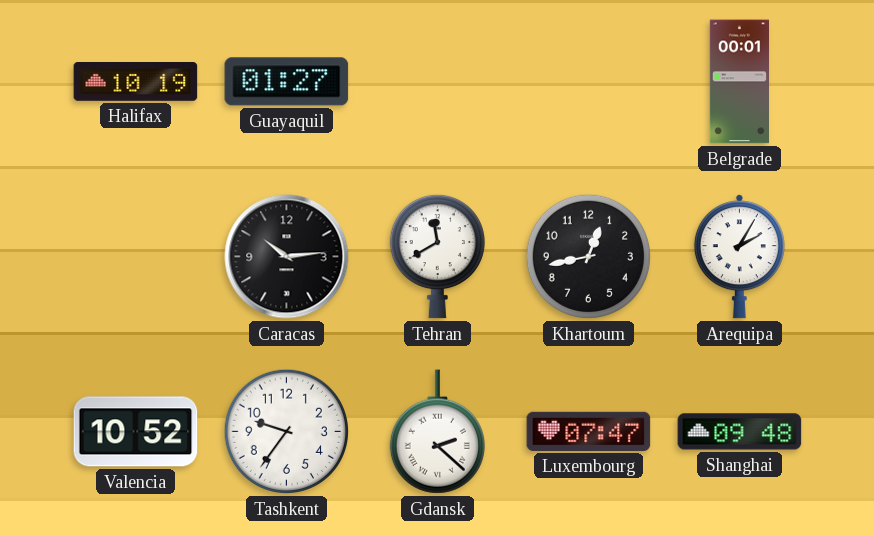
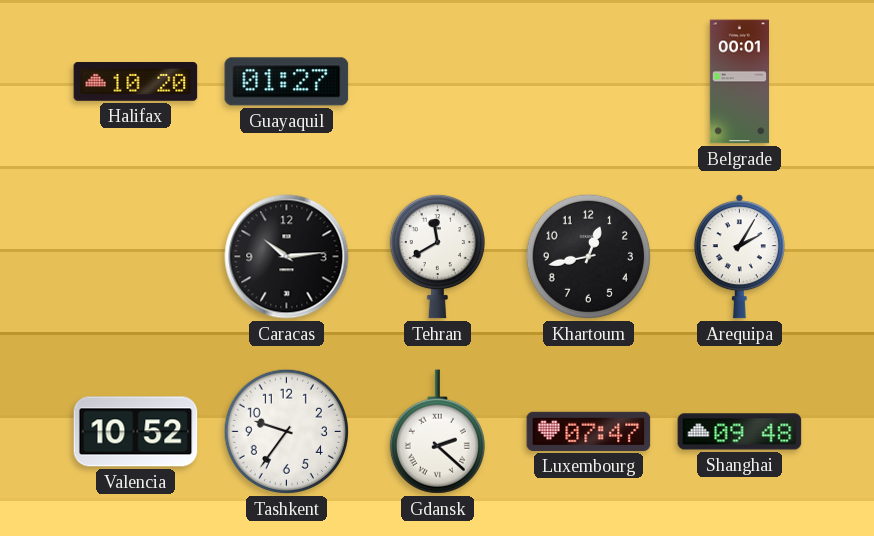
Halifax: 10:19 -> 10:20 (136, 82)
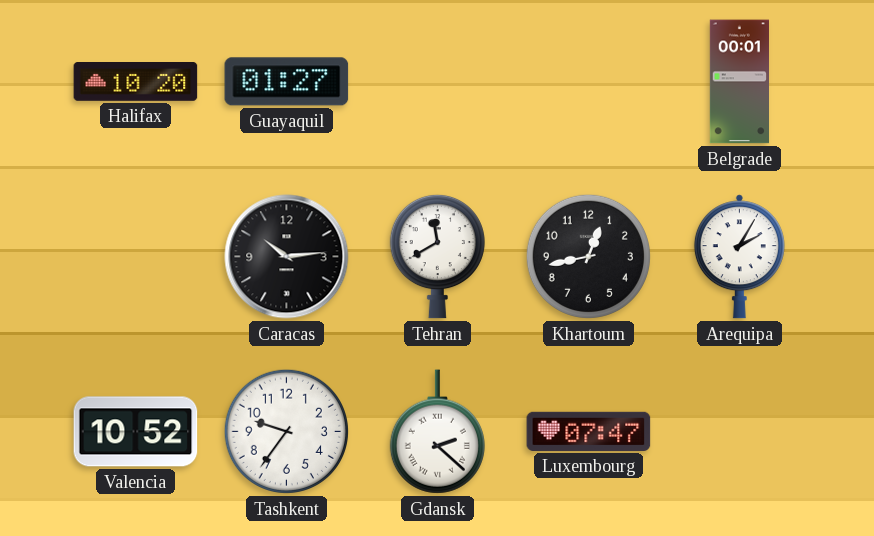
Shanghai: 09:48 -> none (740, 432)
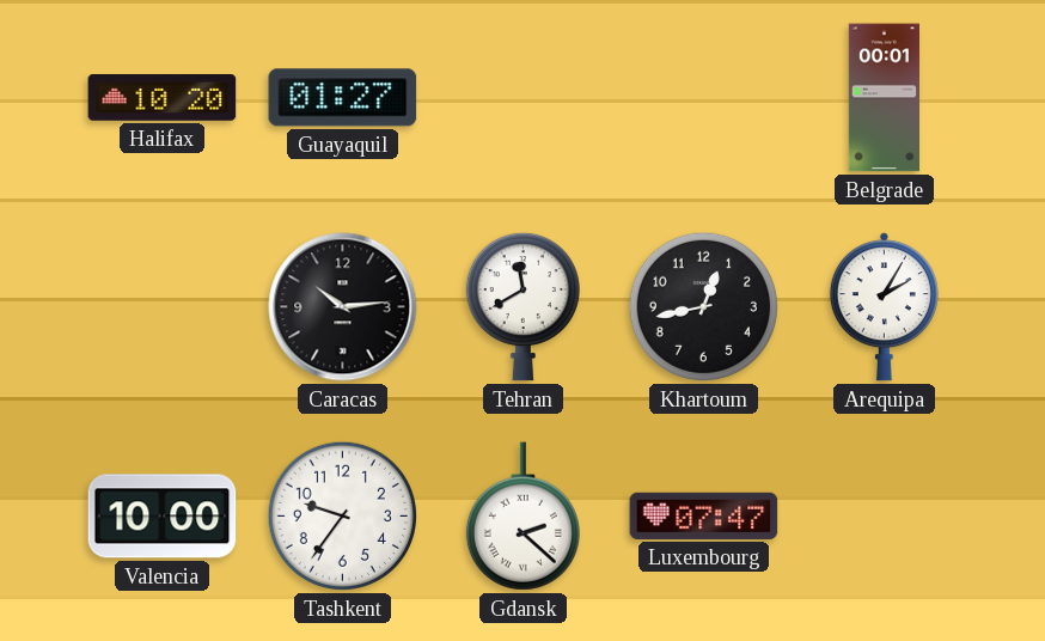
Valencia: 10:52 -> 10:00 (163, 517)
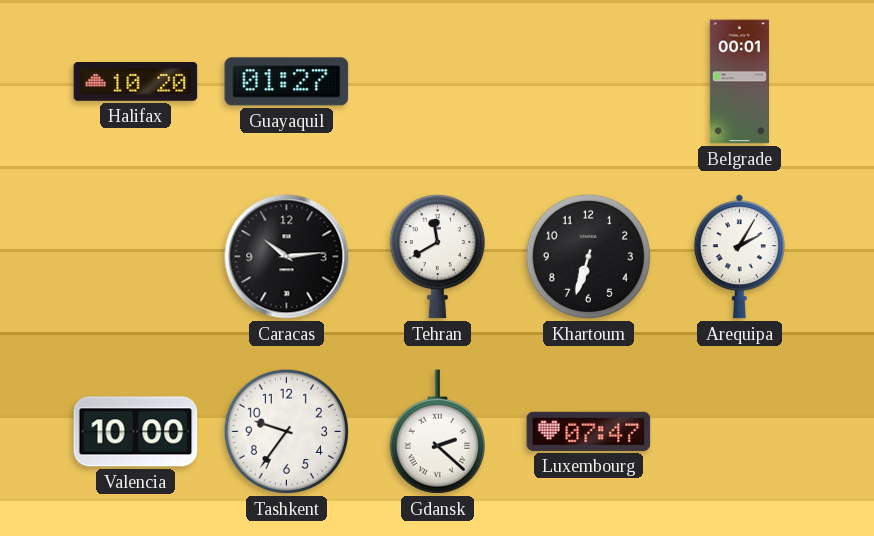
Khartoum: 12:43 -> 6:33 (588, 256)
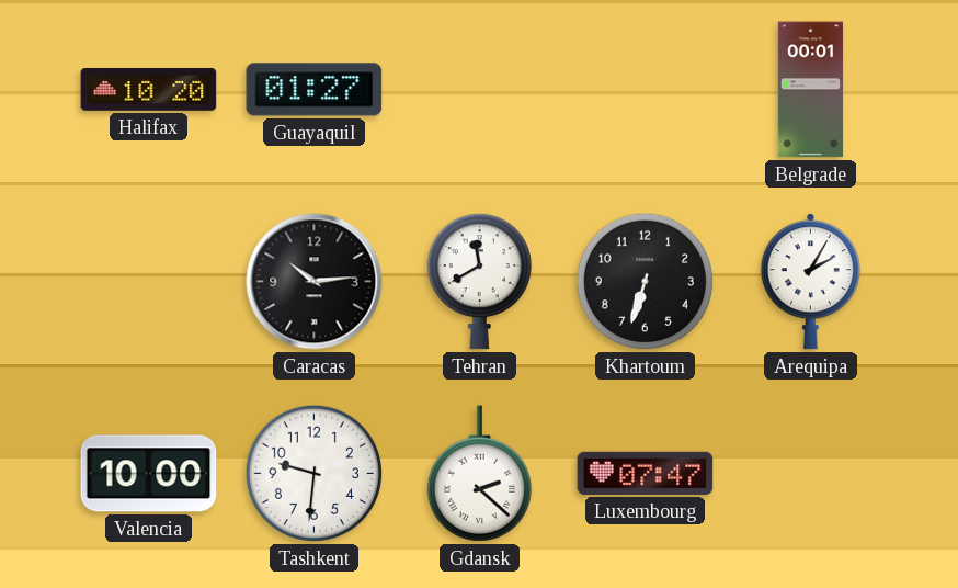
Tashkent: 9:36 -> 9:31 (313, 473)
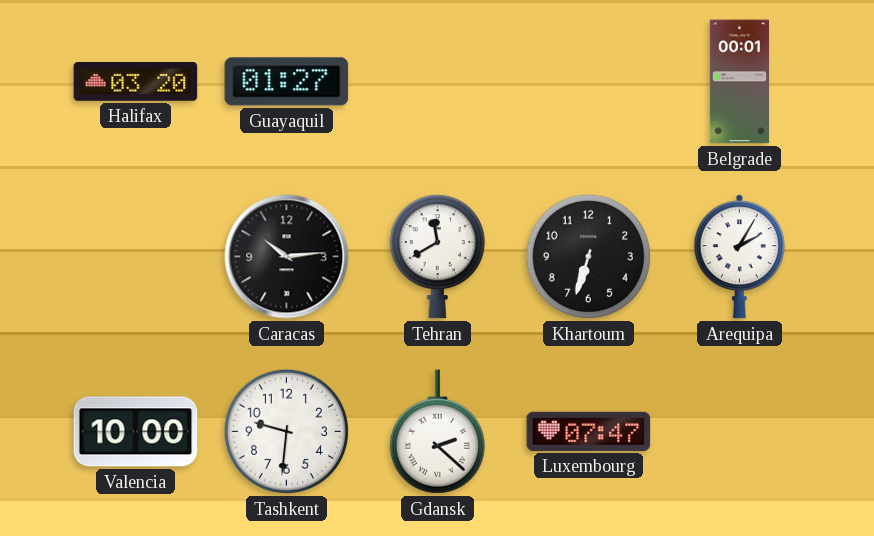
Halifax: 10:20 -> 03:20 (136, 82)
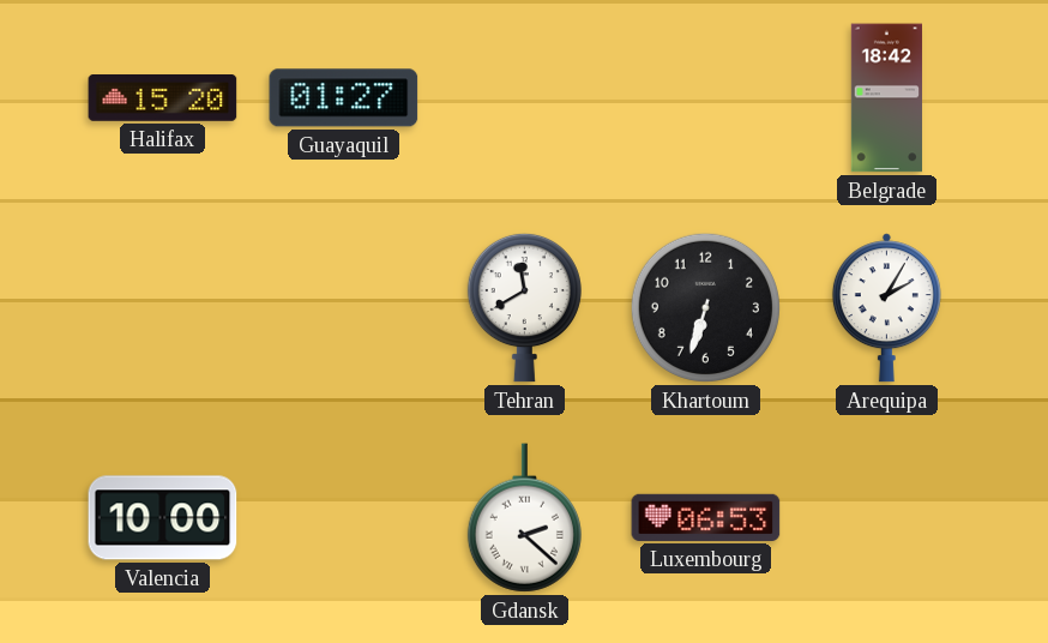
Halifax: 03:20 -> 15:20 (163, 98)
Belgrade: 00:01 -> 18:42 (886, 98)
Caracas: 10:14 -> none (287, 257)
Tashkent: 9:31 -> none (286, 431)
Luxembourg: 07:47 -> 06:53 (706, 517)
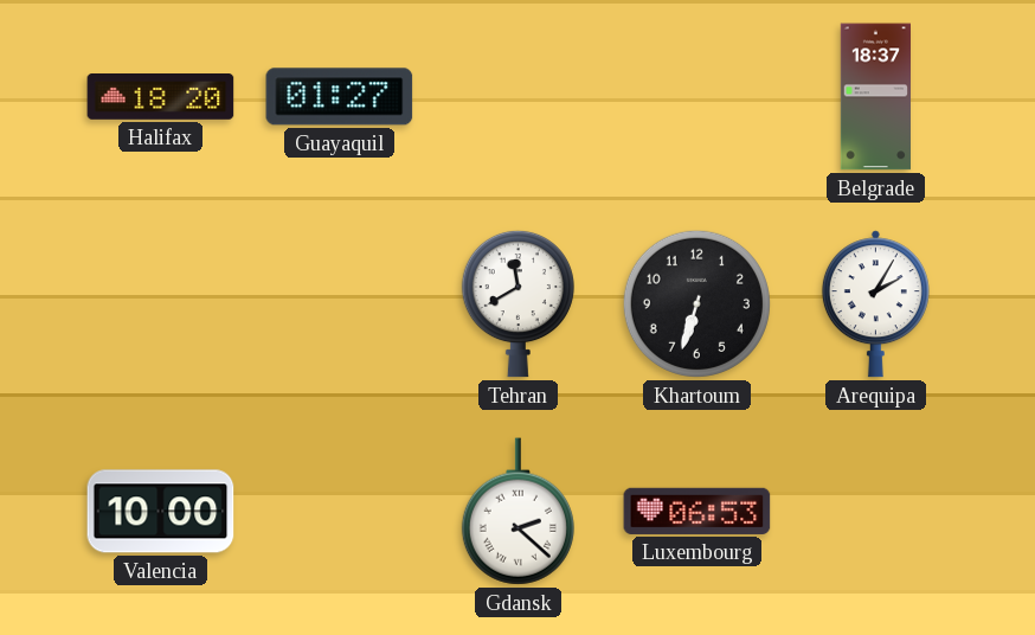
Halifax: 15:20 -> 18:20 (161, 97)
Belgrade: 18:42 -> 18:37 (875, 97)
